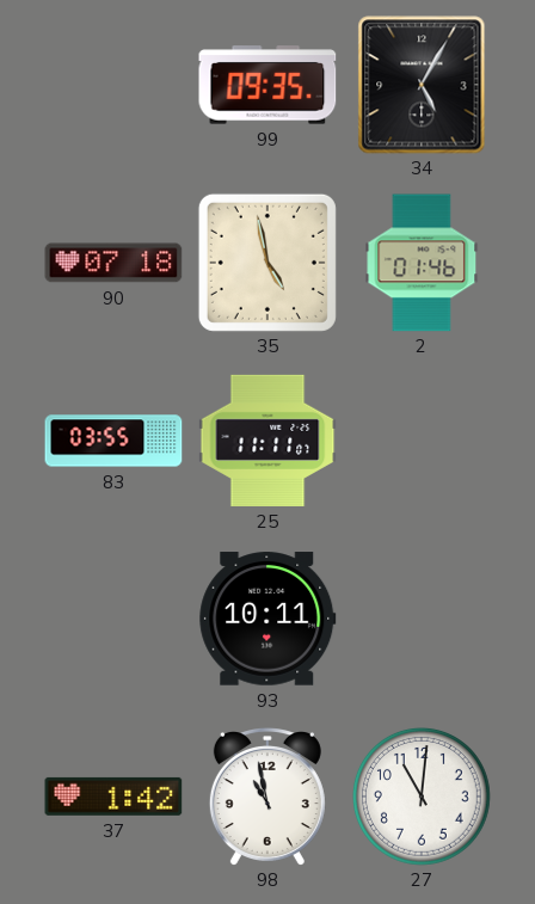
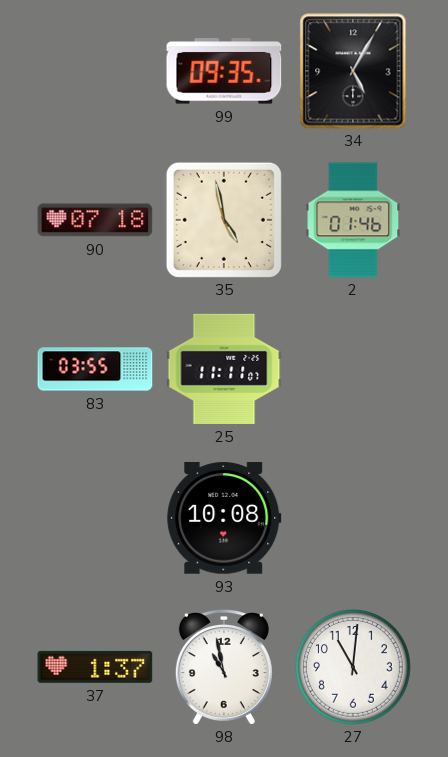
93: 10:11 -> 10:08 (224, 518)
37: 1:42 -> 1:37 (95, 667)
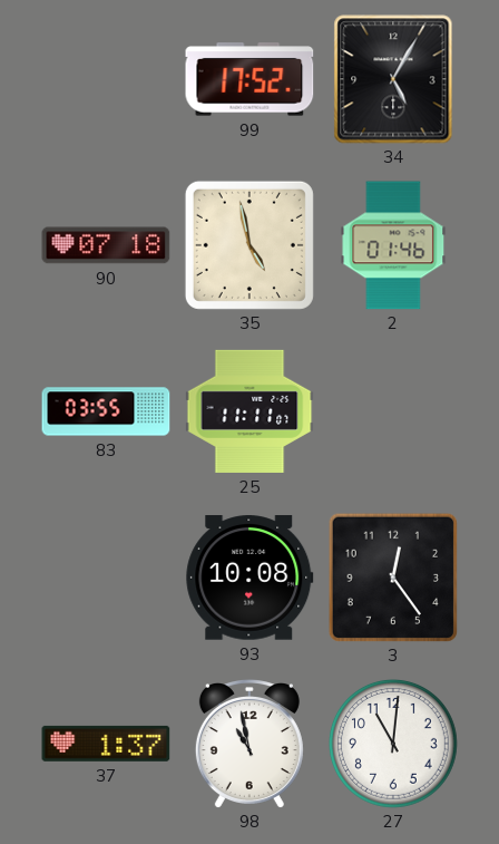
99: 09:35 -> 17:52 (250, 79)
3: none -> 12:24 (393, 578)
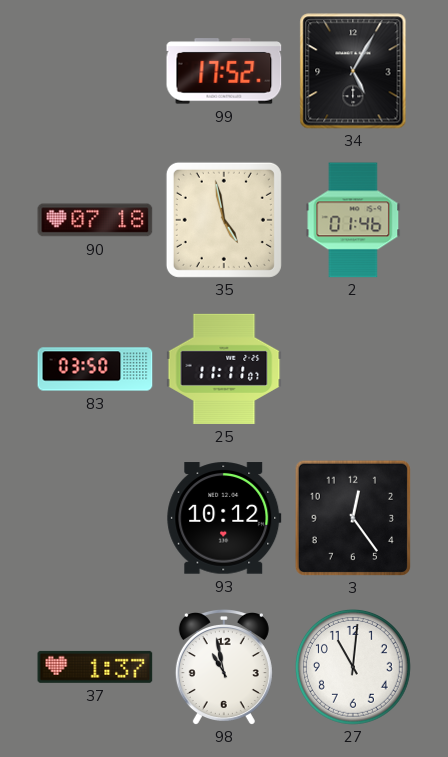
83: 03:55 -> 03:50 (95, 369)
93: 10:08 -> 10:12 (224, 518)
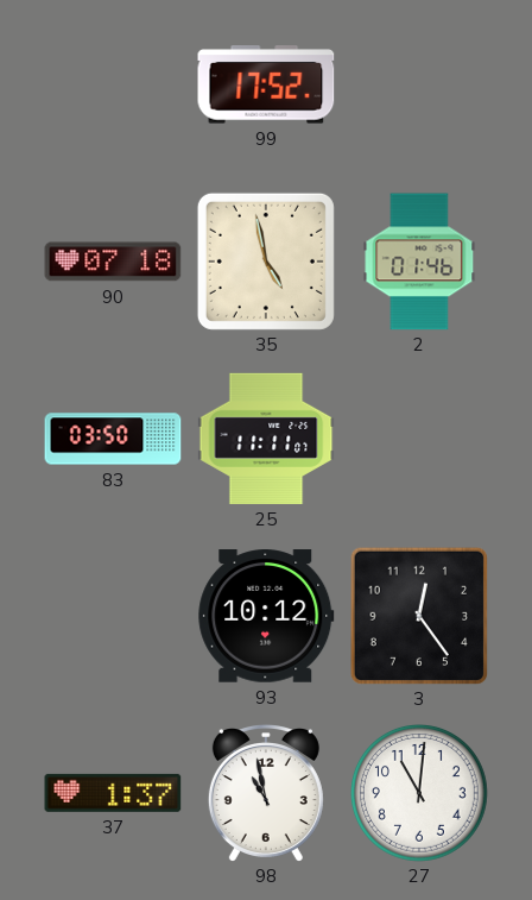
34: 5:05 -> none (353, 71)
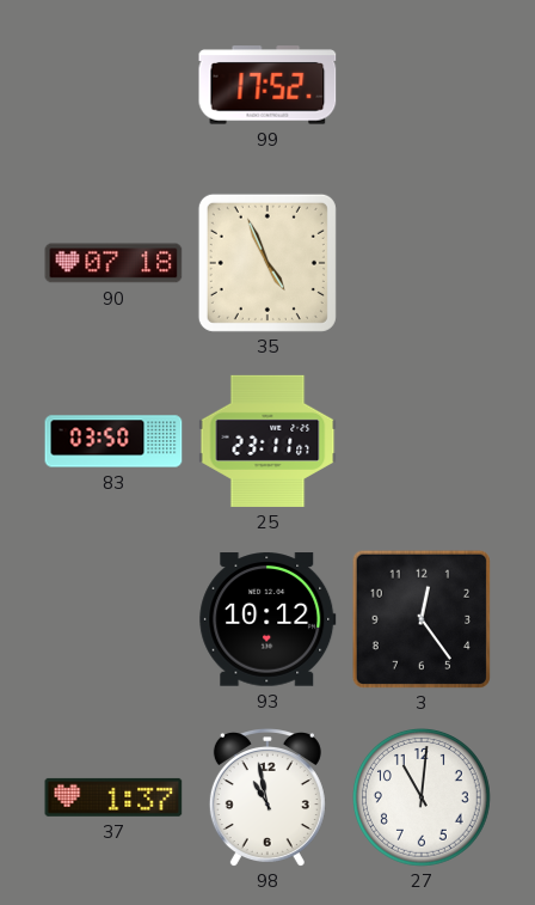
35: 4:58 -> 4:56 (267, 263)
2: 01:46 -> none (419, 262)
25: 11:11 -> 23:11 (267, 441)
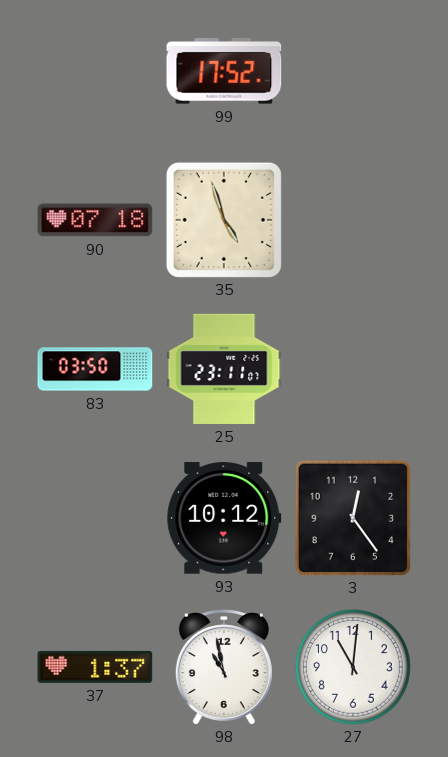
35: 4:56 -> 4:57 (224, 220)
